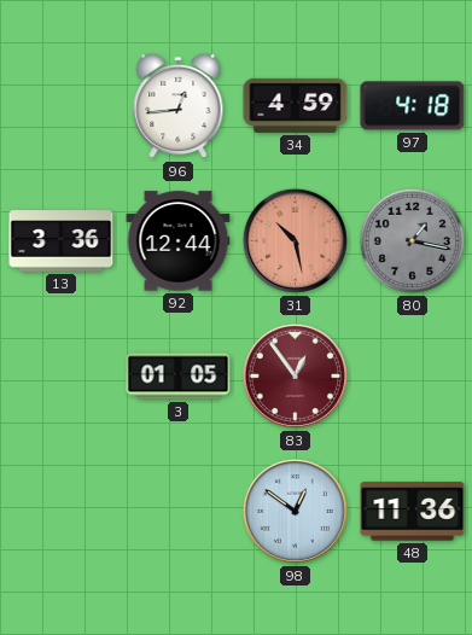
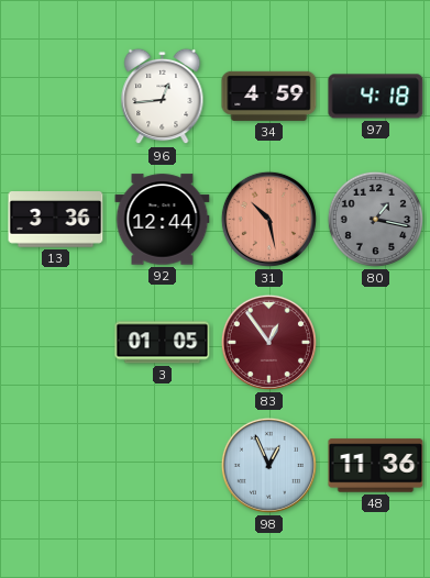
98: 12:51 -> 12:56 (268, 465)
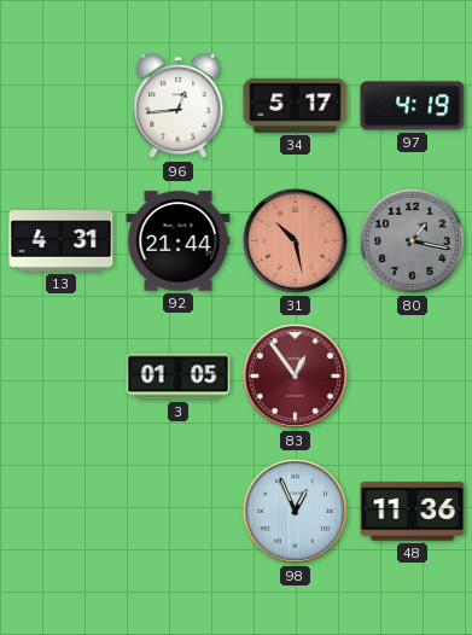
34: 4:59 -> 5:17 (296, 105)
97: 4:18 -> 4:19 (413, 106)
13: 3:36 -> 4:31 (62, 241)
92: 12:44 -> 21:44 (179, 241)
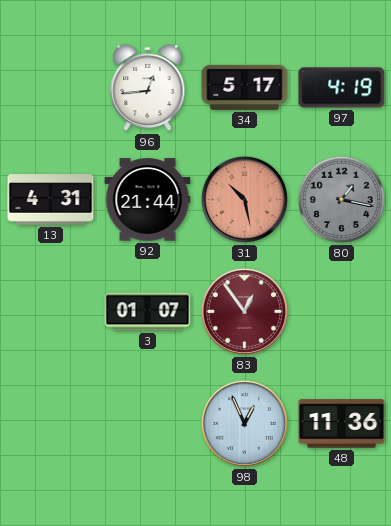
3: 01:05 -> 01:07 (148, 312)
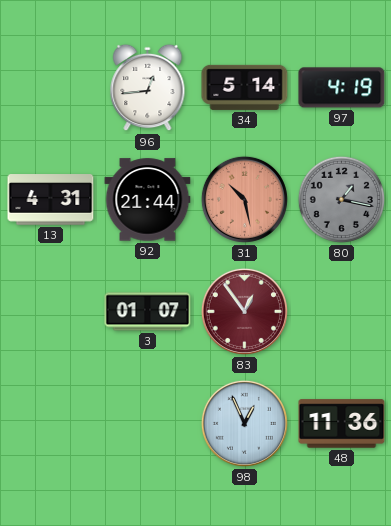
34: 5:17 -> 5:14 (245, 87)
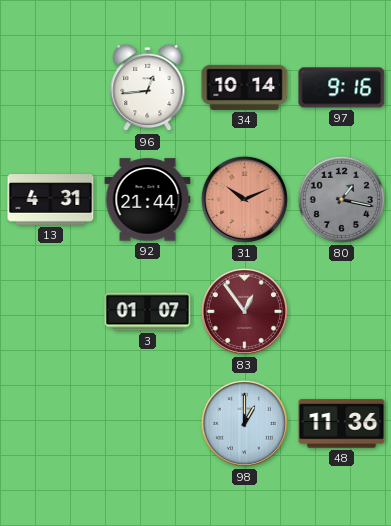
34: 5:14 -> 10:14 (245, 87)
97: 4:19 -> 9:16 (342, 88)
31: 10:28 -> 10:11 (244, 199)
98: 12:56 -> 1:00 (244, 423)
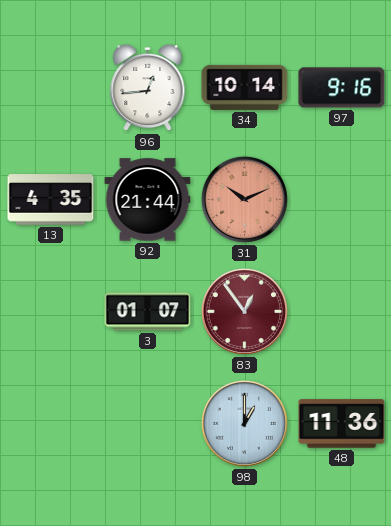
13: 4:31 -> 4:35 (51, 200)
80: 1:17 -> none (341, 199)
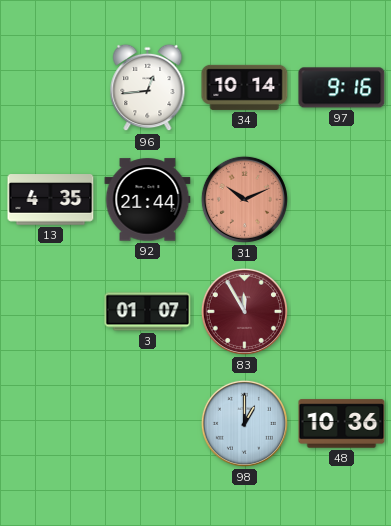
83: 12:54 -> 11:55 (244, 311)
48: 11:36 -> 10:36 (342, 424)
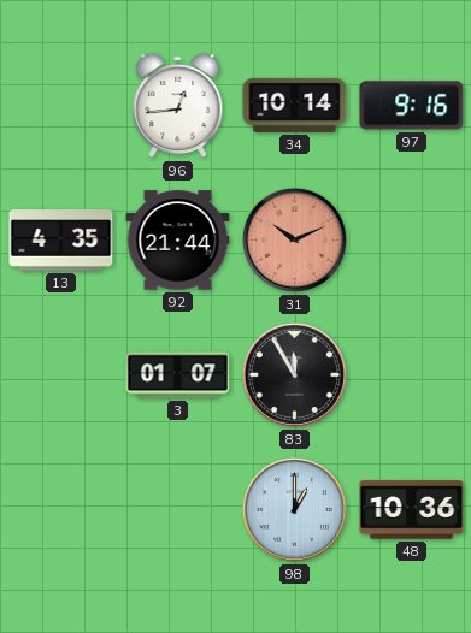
83 dial: burgundy -> black (294, 374)
